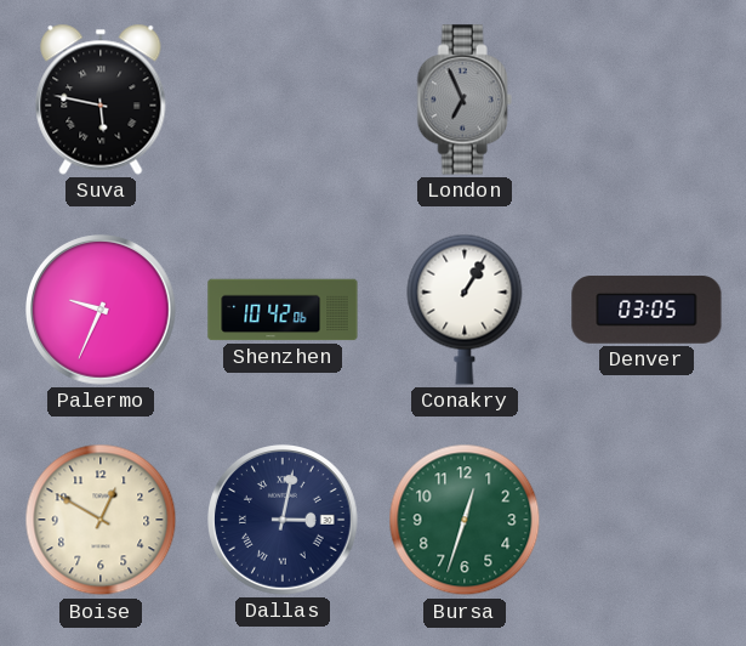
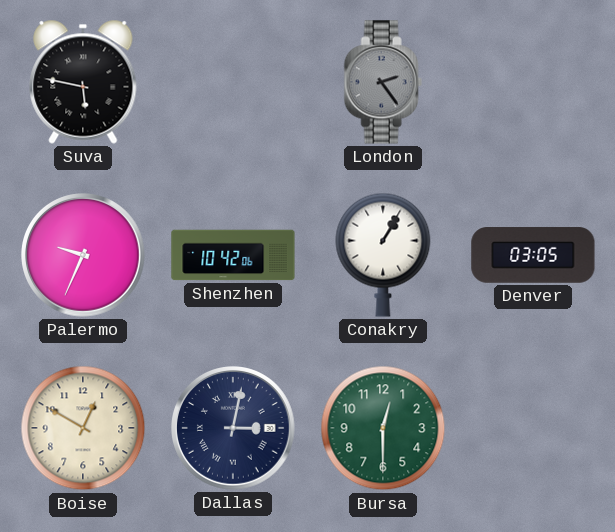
London: 6:56 -> 2:24 (383, 82)
Bursa: 12:33 -> 12:30 (383, 428)
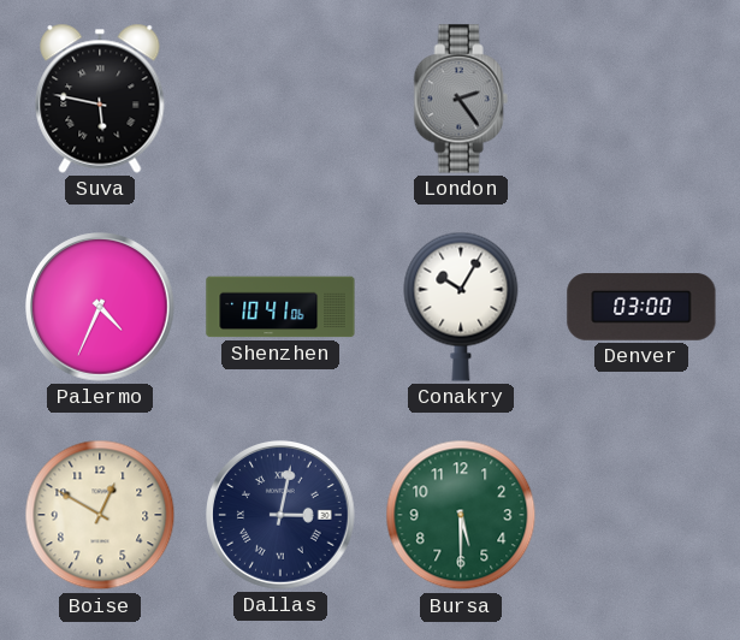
Palermo: 9:34 -> 4:34 (101, 308)
Shenzhen: 10:42 -> 10:41 (280, 307)
Conakry: 1:05 -> 10:05 (461, 307)
Denver: 03:05 -> 03:00 (641, 307)
Bursa: 12:30 -> 5:30 (461, 515)
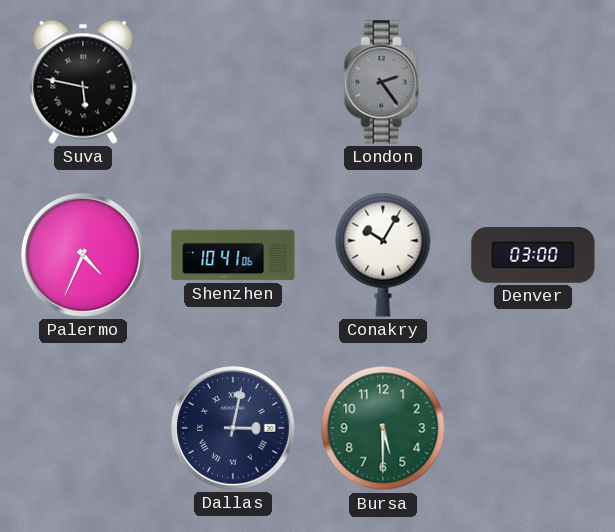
Boise: 12:50 -> none (100, 515)
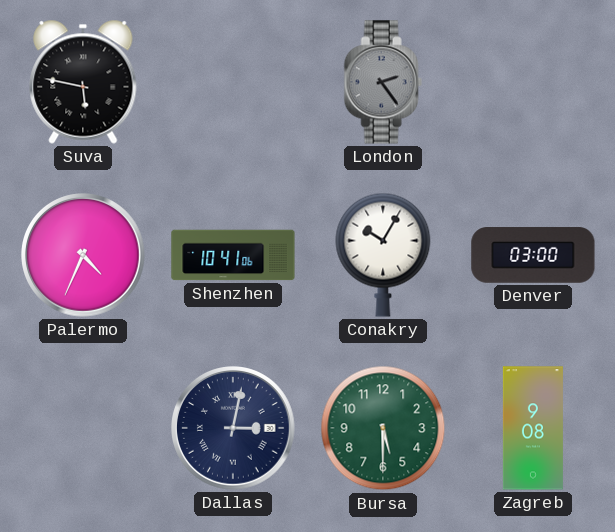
Zagreb: none -> 9:08 (533, 428)
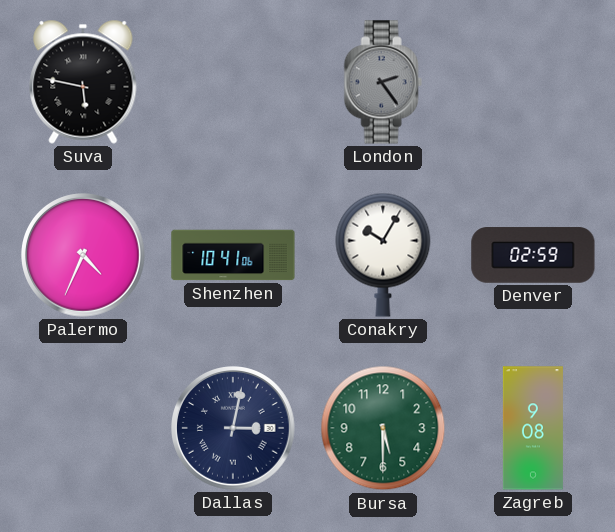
Denver: 03:00 -> 02:59 (533, 255)
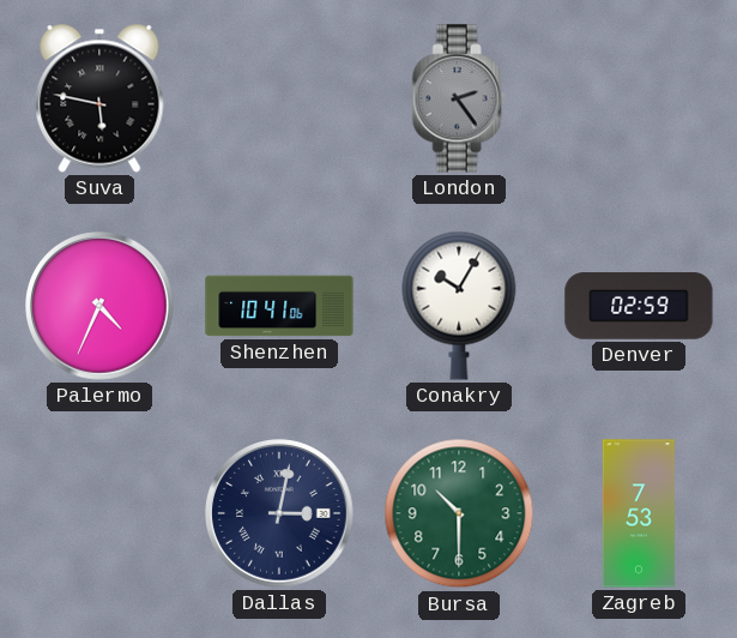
Bursa: 5:30 -> 10:30 (459, 513)
Zagreb: 9:08 -> 7:53 (639, 513)
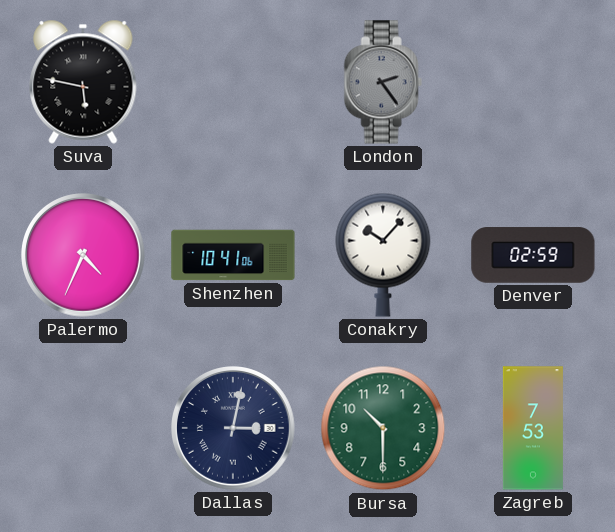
Conakry: 10:05 -> 10:07 (383, 255)
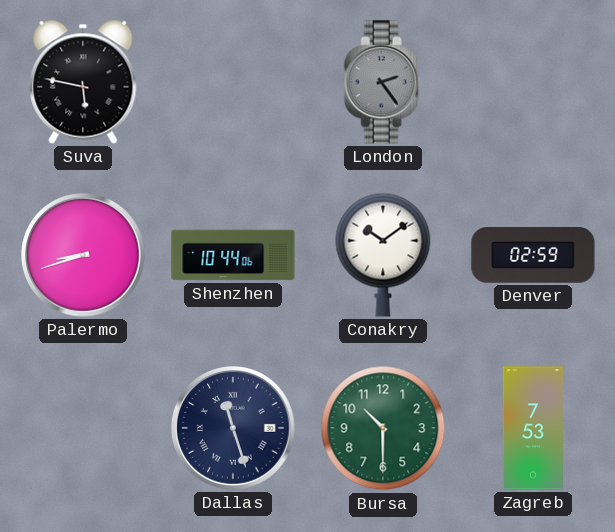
Palermo: 4:34 -> 8:42 (84, 256)
Shenzhen: 10:41 -> 10:44 (233, 255)
Conakry: 10:07 -> 10:09 (383, 255)
Dallas: 3:02 -> 11:27 (234, 429)
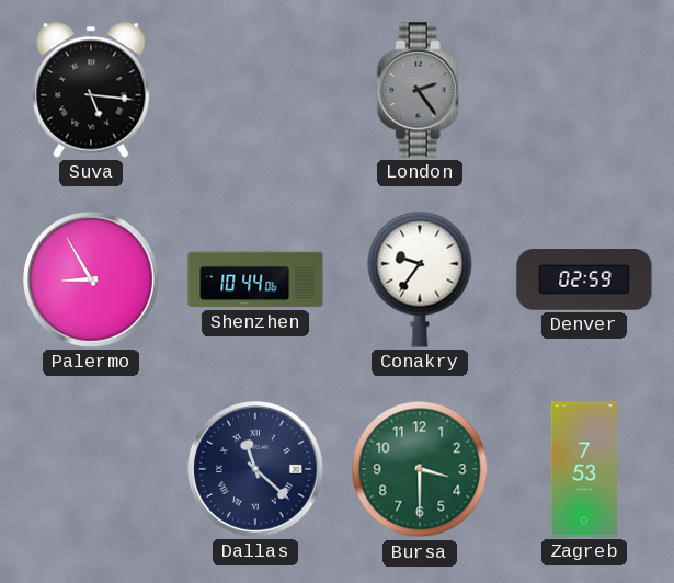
Suva: 5:47 -> 5:16 (91, 90)
Palermo: 8:42 -> 8:55 (92, 281)
Conakry: 10:09 -> 9:36 (420, 279)
Dallas: 11:27 -> 11:22 (256, 470)
Bursa: 10:30 -> 3:30 (420, 469)
